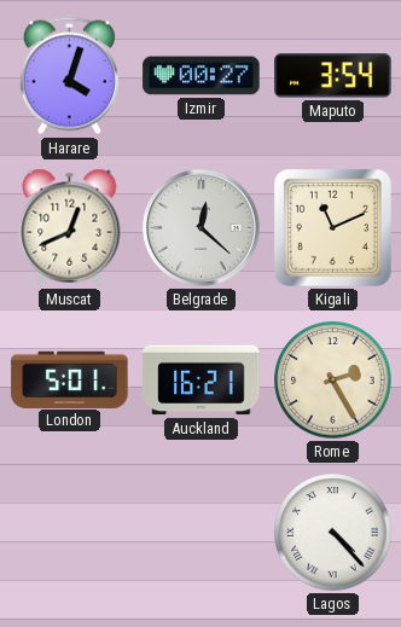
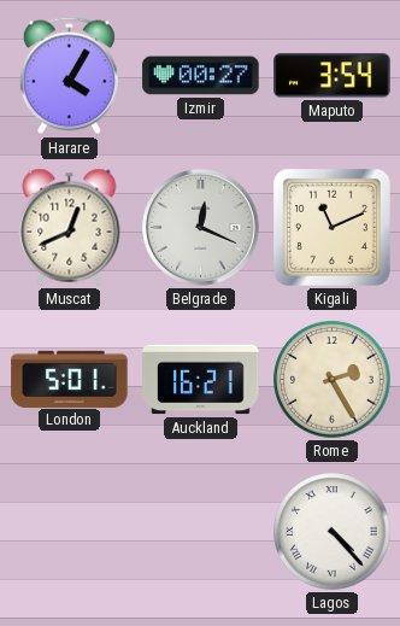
Harare: 4:03 -> 4:05 (69, 76)
Belgrade: 12:22 -> 12:19 (201, 228)
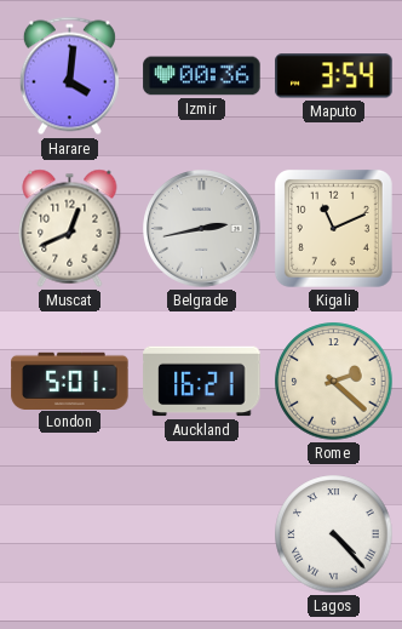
Harare: 4:05 -> 4:01 (69, 76)
Izmir: 00:27 -> 00:36 (202, 76)
Belgrade: 12:19 -> 2:43 (202, 229)
Rome: 2:25 -> 2:22 (334, 382)
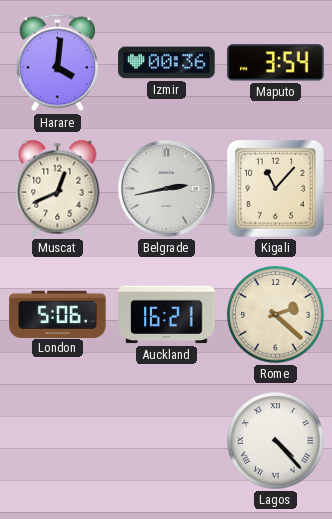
Kigali: 11:11 -> 11:07 (275, 188)
London: 5:01 -> 5:06 (58, 314)
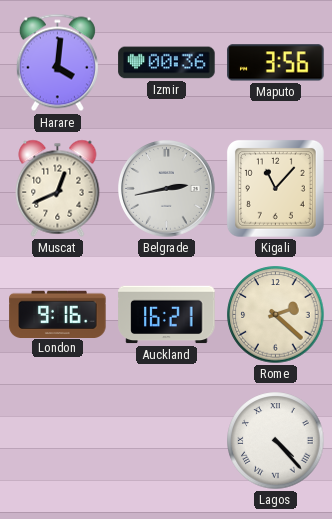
Maputo: 3:54 -> 3:56 (276, 63)
London: 5:06 -> 9:16 (58, 314)
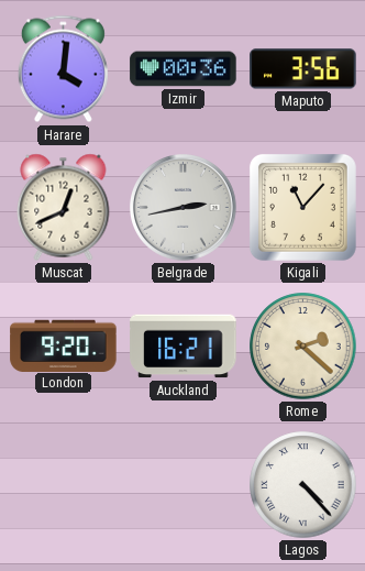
London: 9:16 -> 9:20 (64, 345)
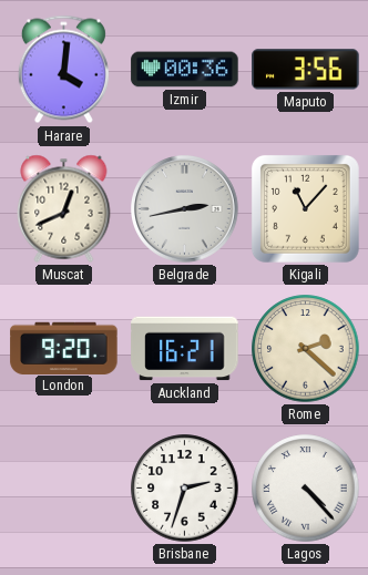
Brisbane: none -> 2:33 (185, 489)
